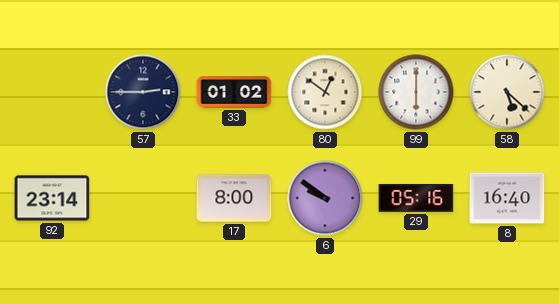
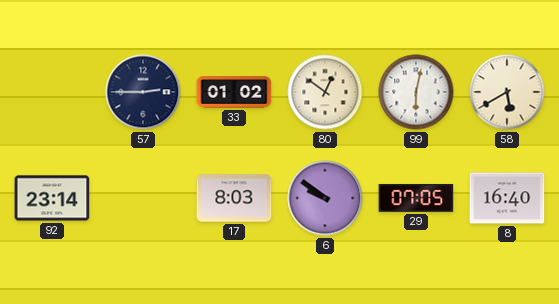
99: 6:00 -> 6:02 (416, 92)
58: 5:22 -> 5:40 (507, 92)
17: 8:00 -> 8:03 (234, 198)
29: 05:16 -> 07:05 (416, 198)
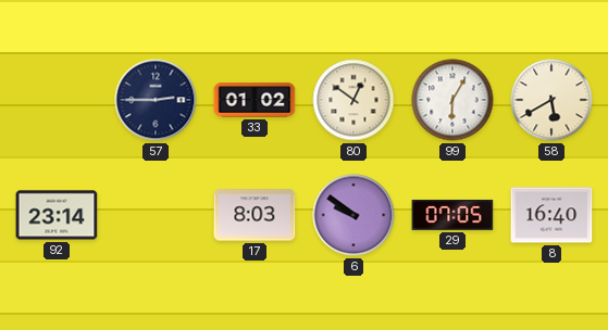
99: 6:02 -> 6:05 (452, 100)
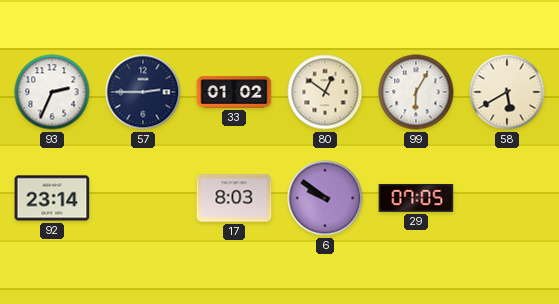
93: none -> 2:34 (52, 92)
8: 16:40 -> none (551, 215)
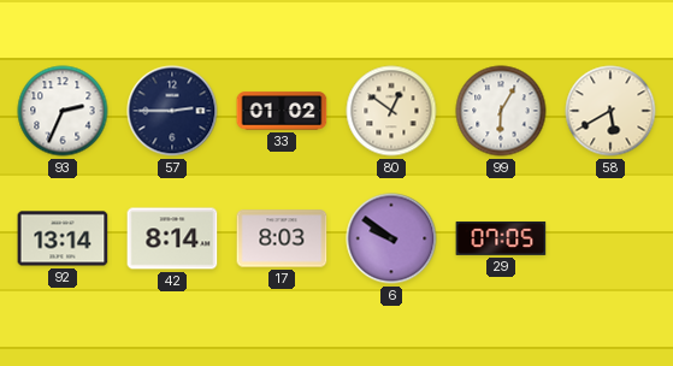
92: 23:14 -> 13:14 (63, 238)
42: none -> 8:14 (172, 238)
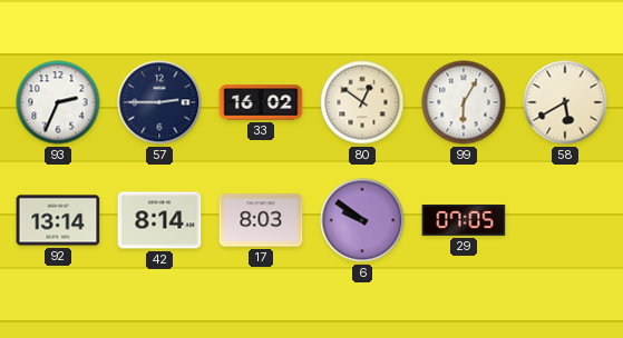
33: 01:02 -> 16:02 (261, 102)
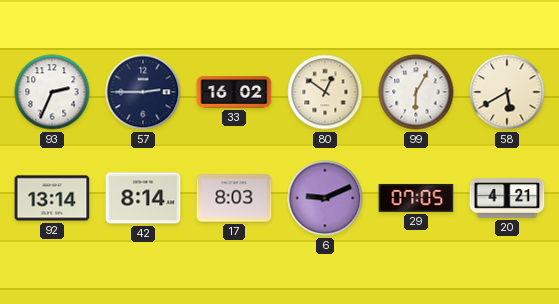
6: 9:51 -> 9:11 (325, 198)
20: none -> 4:21 (507, 198)
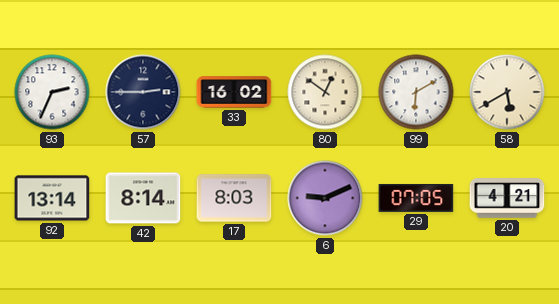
99: 6:05 -> 6:10 (416, 92)
